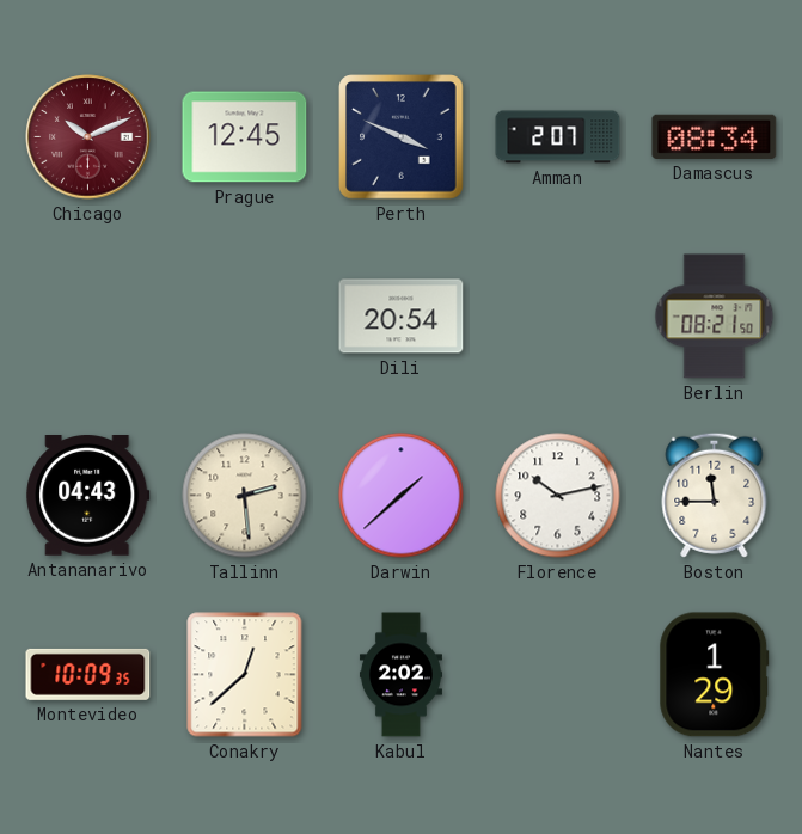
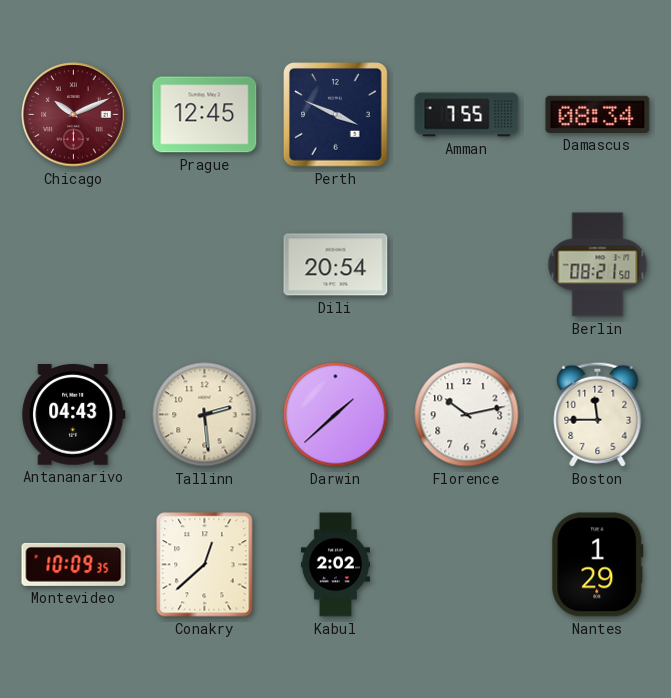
Amman: 2:07 -> 7:55 (467, 115)
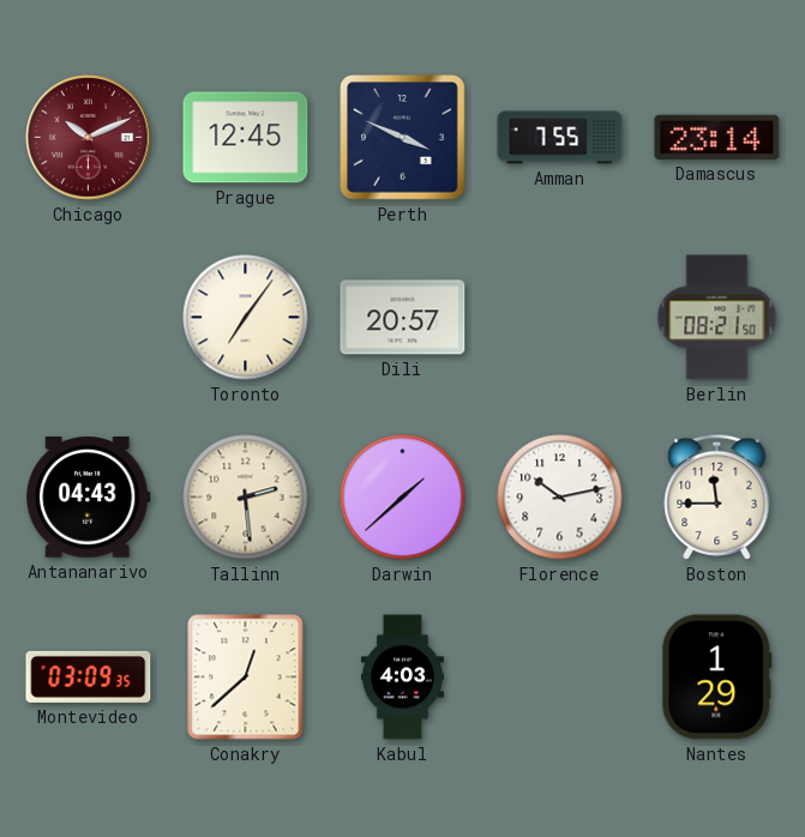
Damascus: 08:34 -> 23:14 (717, 137)
Toronto: none -> 7:06 (246, 318)
Dili: 20:54 -> 20:57 (403, 318)
Montevideo: 10:09 -> 03:09 (89, 676)
Kabul: 2:02 -> 4:03 (402, 678)
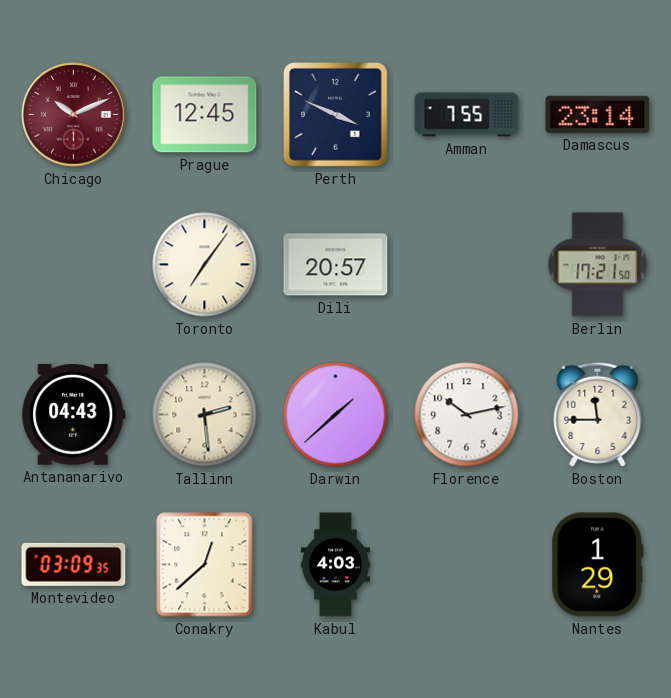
Berlin: 08:21 -> 17:21 (598, 265)
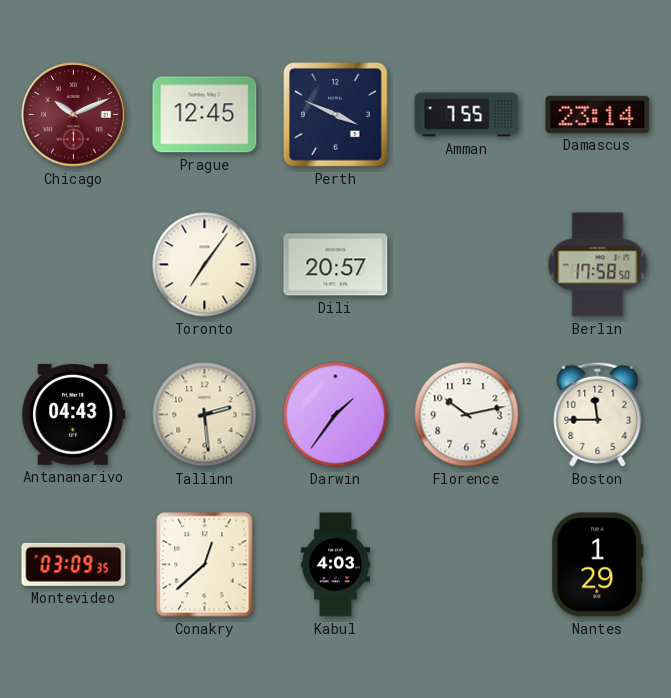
Berlin: 17:21 -> 17:58 (598, 265)
Darwin: 1:38 -> 1:36 (336, 415)
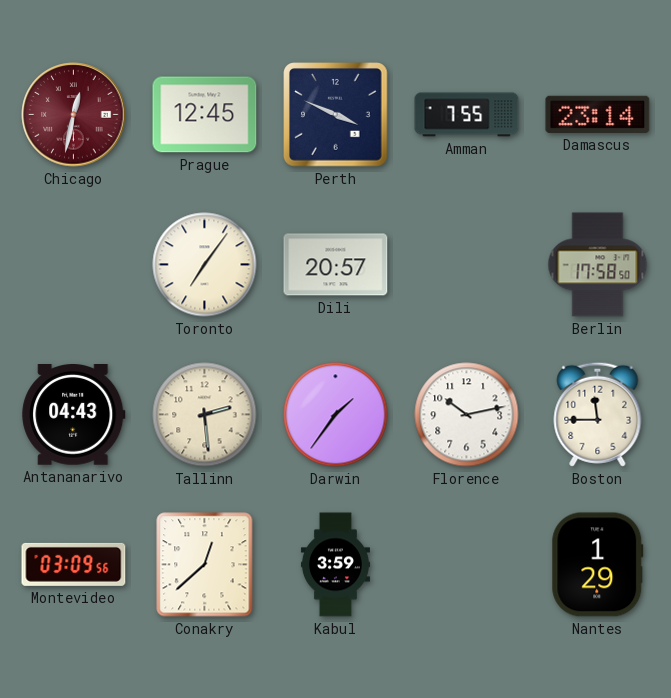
Chicago: 10:11 -> 12:32 (74, 115)
Montevideo: 03:09:35 -> 03:09:56 (74, 564)
Kabul: 4:03 -> 3:59 (335, 565)
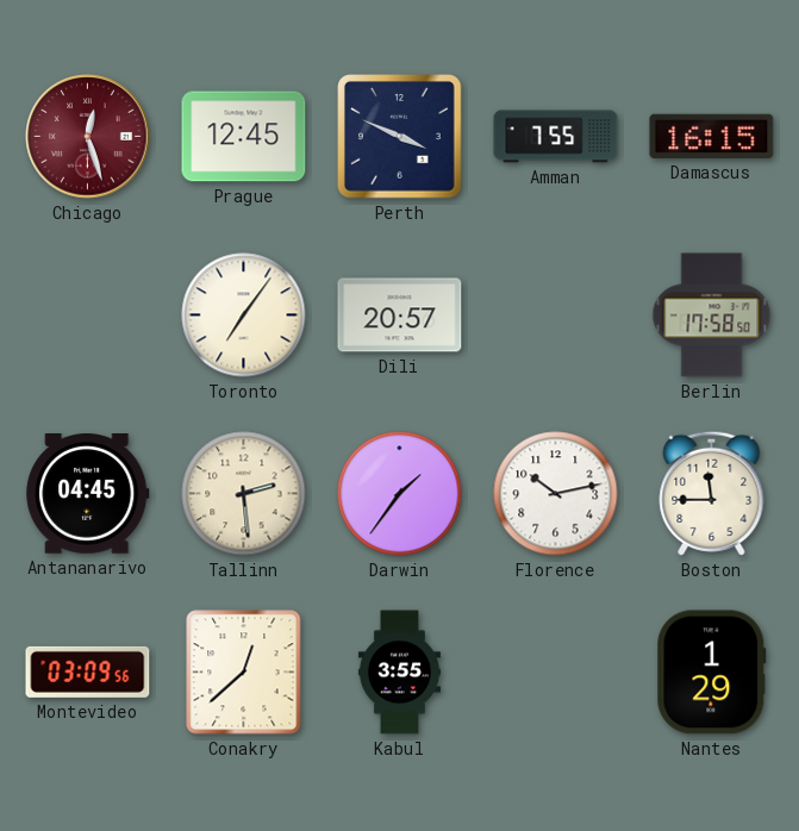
Chicago: 12:32 -> 12:27 (88, 137)
Damascus: 23:14 -> 16:15 (712, 136)
Antananarivo: 04:43 -> 04:45 (88, 494)
Kabul: 3:59 -> 3:55 (399, 673)
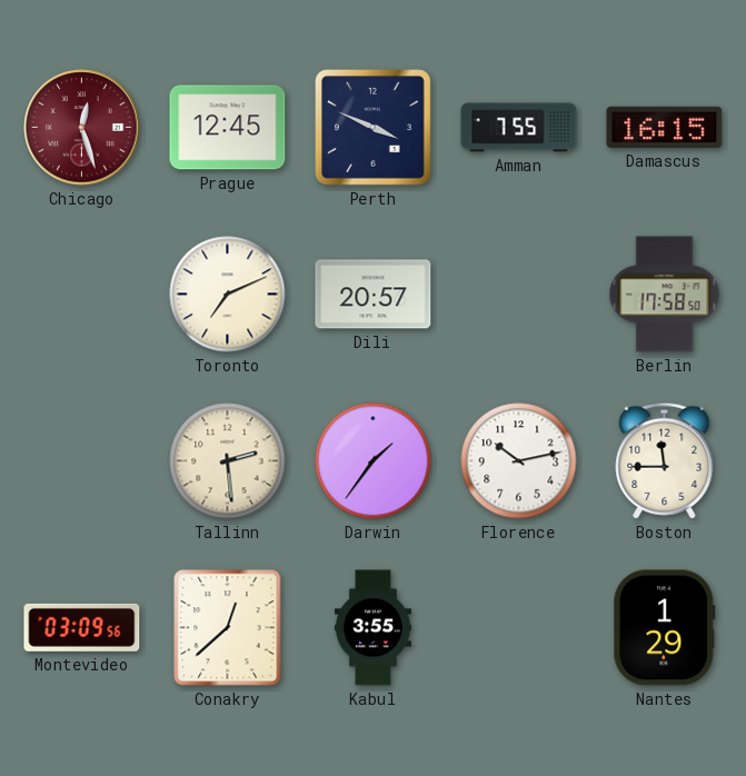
Toronto: 7:06 -> 7:11 (228, 295)
Antananarivo: 04:45 -> none (88, 494)
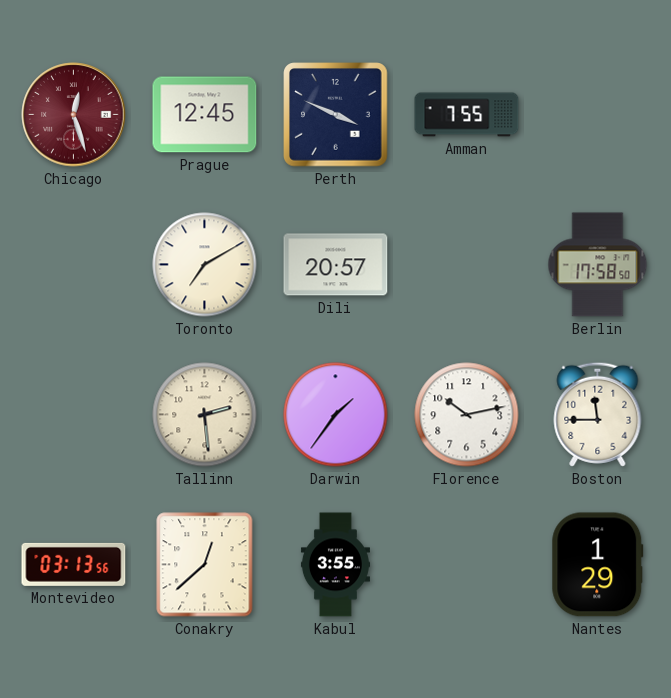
Damascus: 16:15 -> none (665, 127)
Toronto: 7:11 -> 7:10 (205, 265)
Montevideo: 03:09 -> 03:13 (74, 564)
